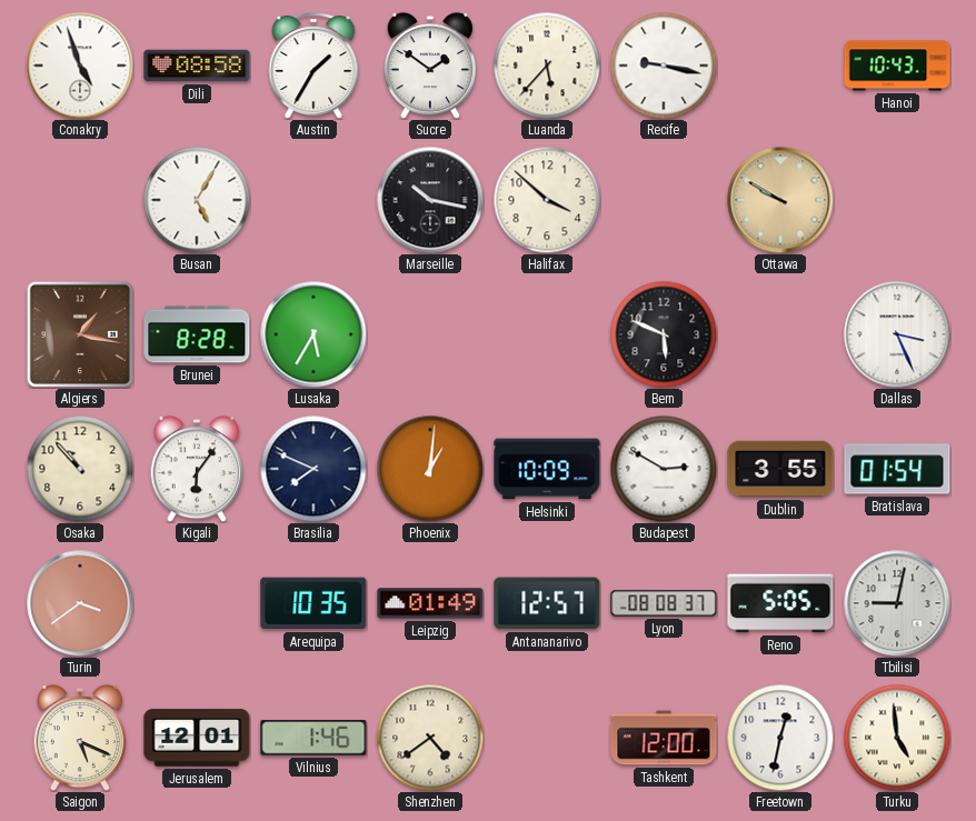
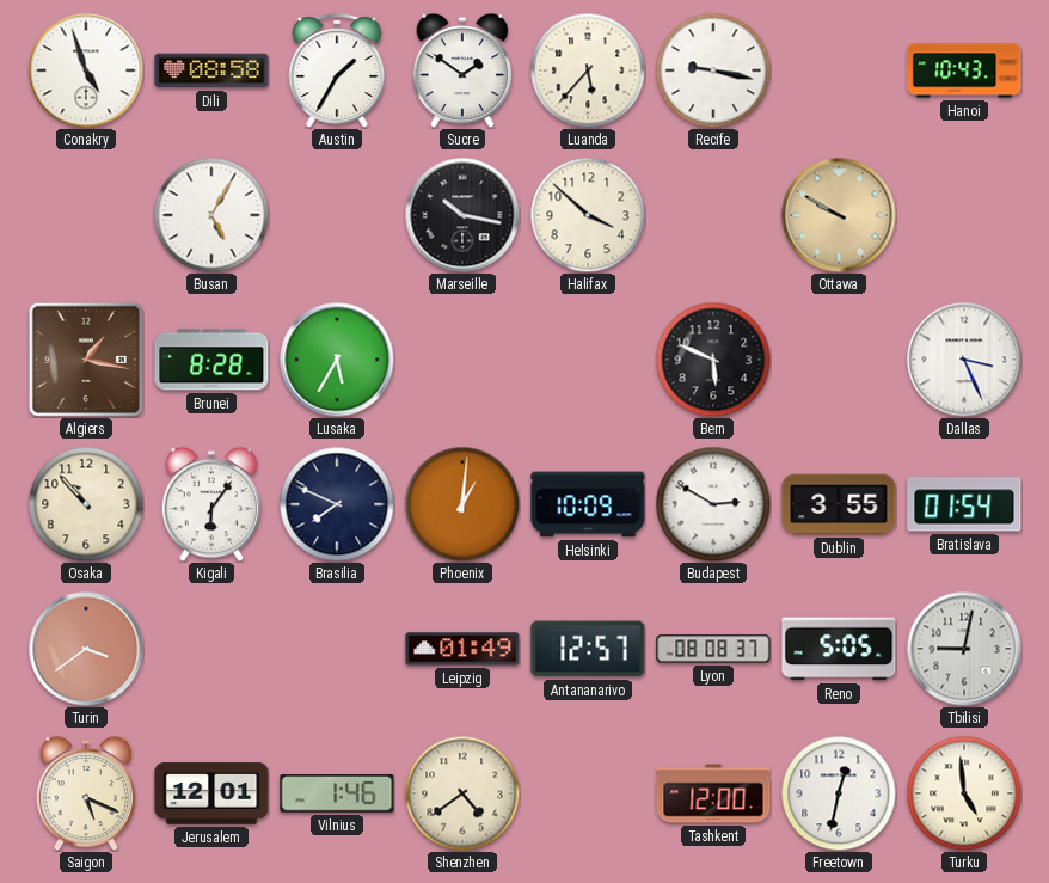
Arequipa: 10:35 -> none (313, 603)
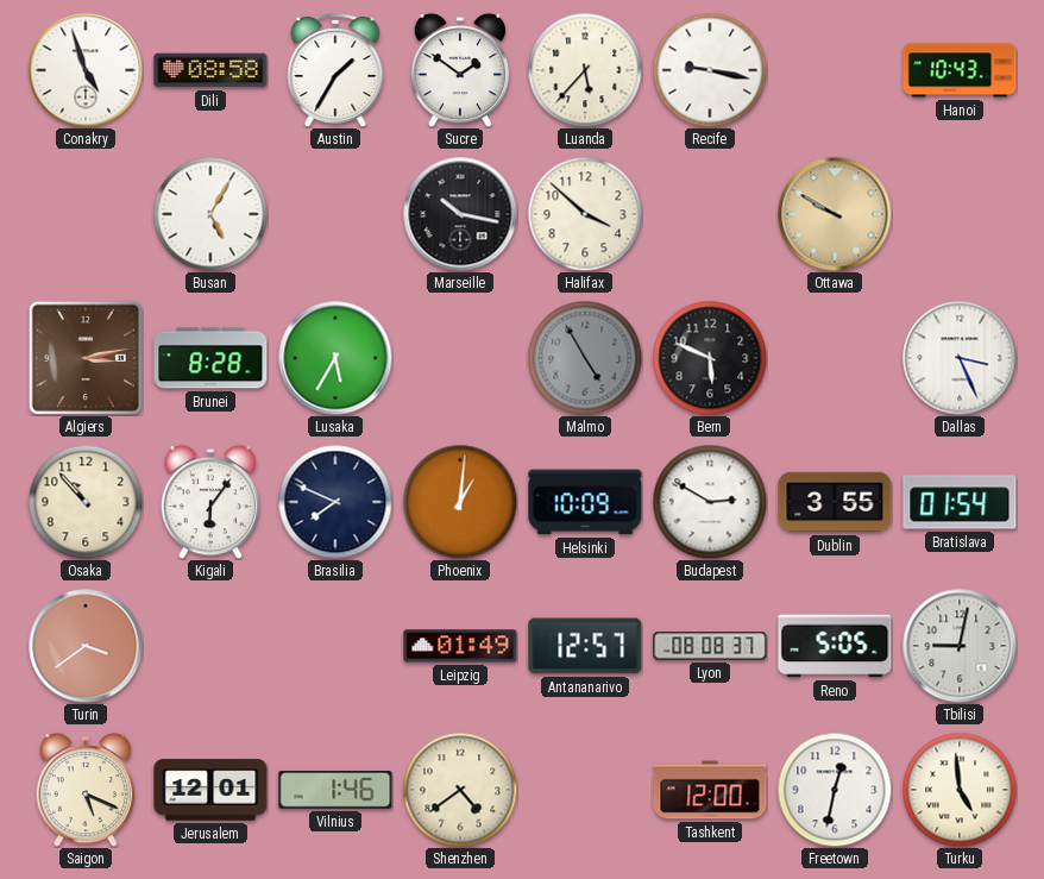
Algiers: 1:17 -> 3:13 (86, 358)
Malmo: none -> 4:55 (585, 358)
